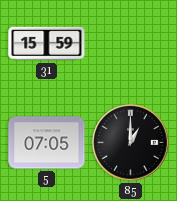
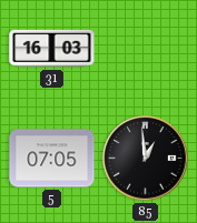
31: 15:59 -> 16:03 (52, 49)
85: 1:00 -> 12:59 (146, 159)
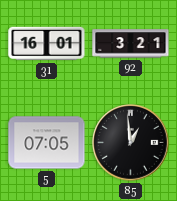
31: 16:03 -> 16:01 (47, 44)
92: none -> 3:21 (131, 44)
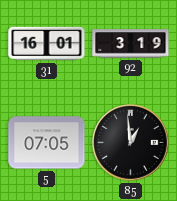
92: 3:21 -> 3:19 (131, 44)
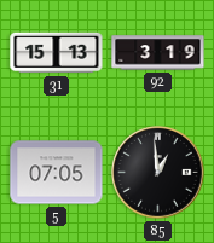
31: 16:01 -> 15:13 (57, 53)
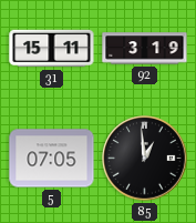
31: 15:13 -> 15:11 (52, 49)
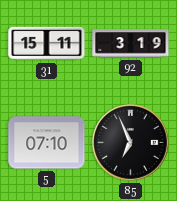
5: 07:05 -> 07:10 (47, 143)
85: 12:59 -> 6:56 (131, 143)
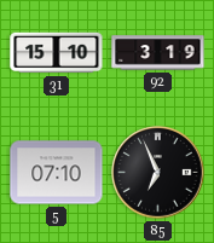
31: 15:11 -> 15:10 (57, 53)
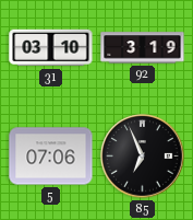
31: 15:10 -> 03:10 (51, 48)
5: 07:10 -> 07:06 (51, 157)
